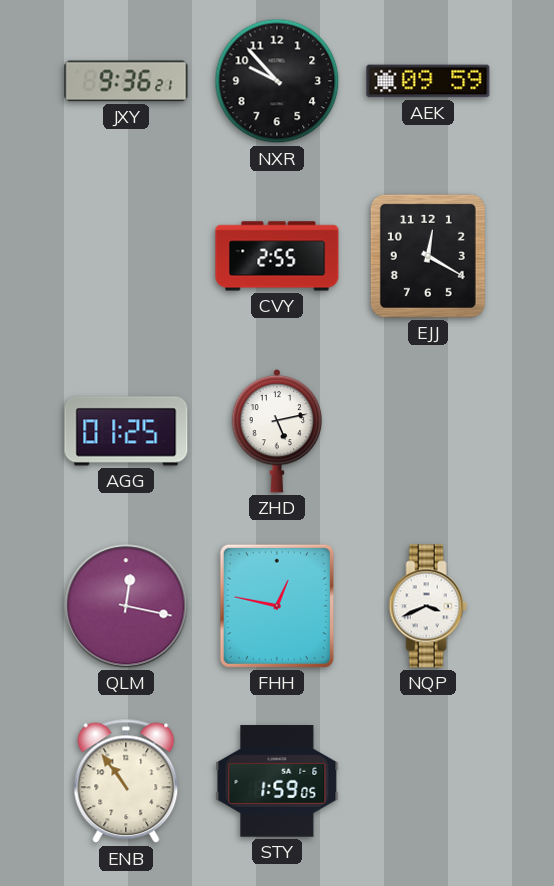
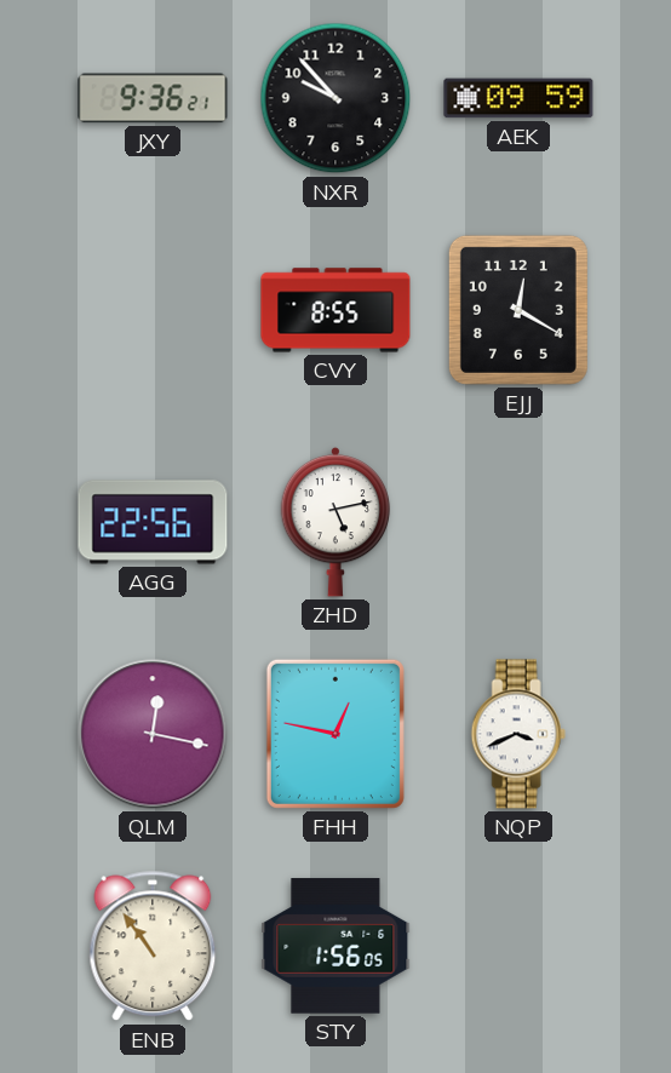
CVY: 2:55 -> 8:55 (335, 310)
AGG: 01:25 -> 22:56 (153, 522)
STY: 1:59 -> 1:56 (335, 946)
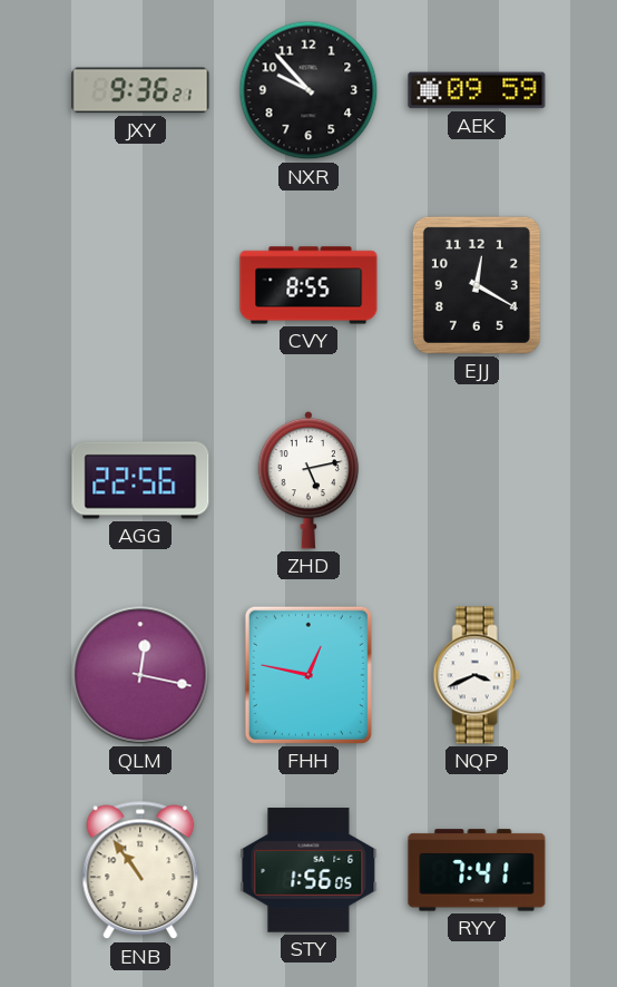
RYY: none -> 7:41 (477, 870)
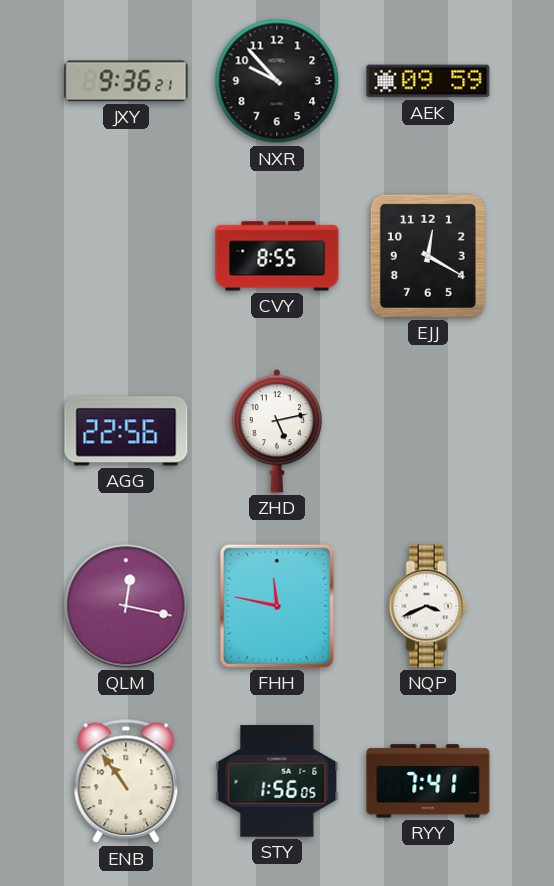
FHH: 12:47 -> 11:47 (277, 606)
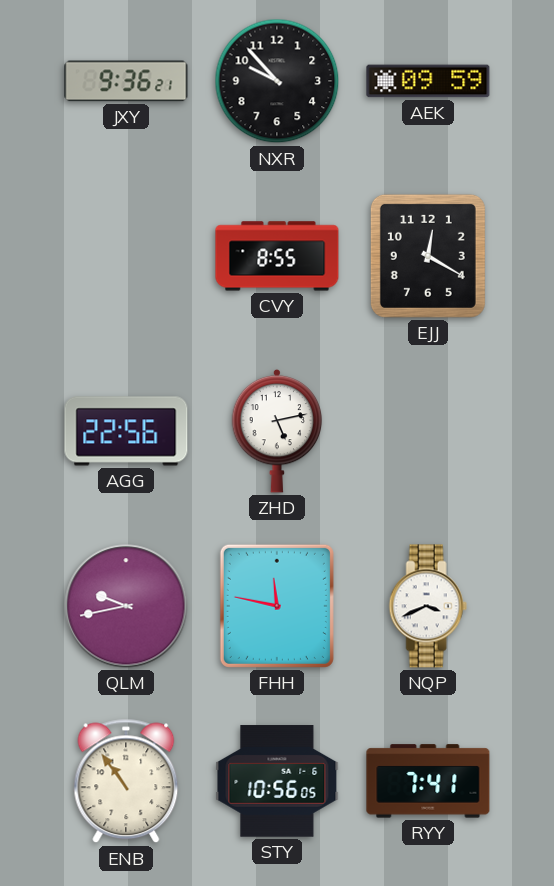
QLM: 12:17 -> 9:43 (126, 606)
STY: 1:56 -> 10:56 (277, 781)
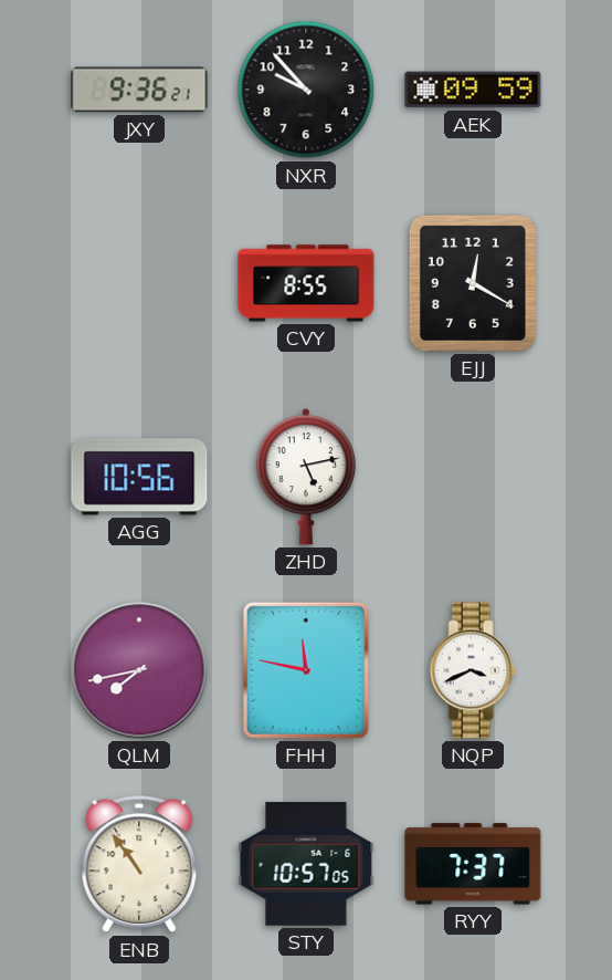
AGG: 22:56 -> 10:56 (139, 477)
QLM: 9:43 -> 7:43 (139, 670)
STY: 10:56 -> 10:57 (306, 864)
RYY: 7:41 -> 7:37 (473, 864)
